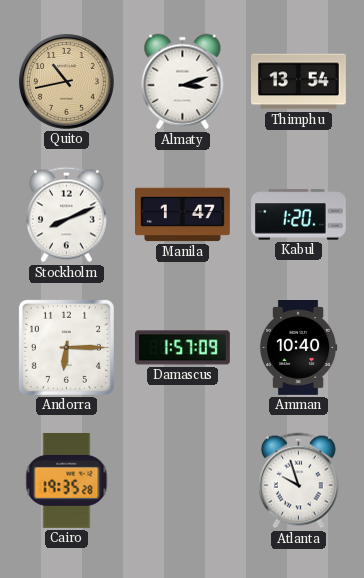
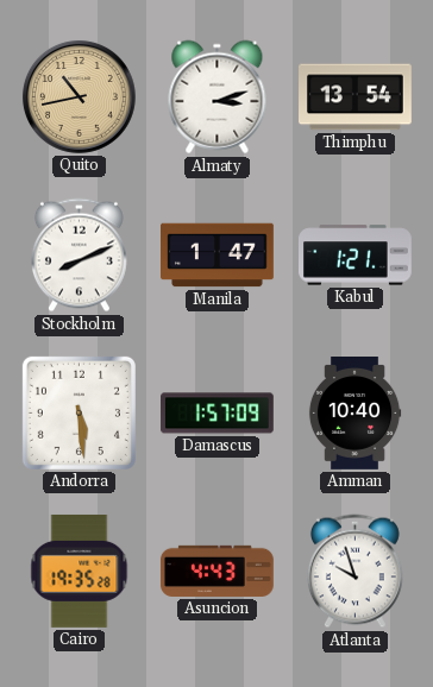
Kabul: 1:20 -> 1:21 (356, 256)
Andorra: 6:15 -> 5:29 (79, 412)
Asuncion: none -> 4:43 (218, 571)
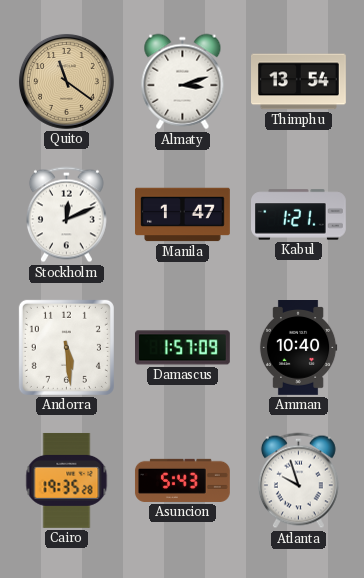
Quito: 10:43 -> 11:21 (66, 81)
Stockholm: 8:11 -> 12:11 (66, 215)
Asuncion: 4:43 -> 5:43 (183, 480)
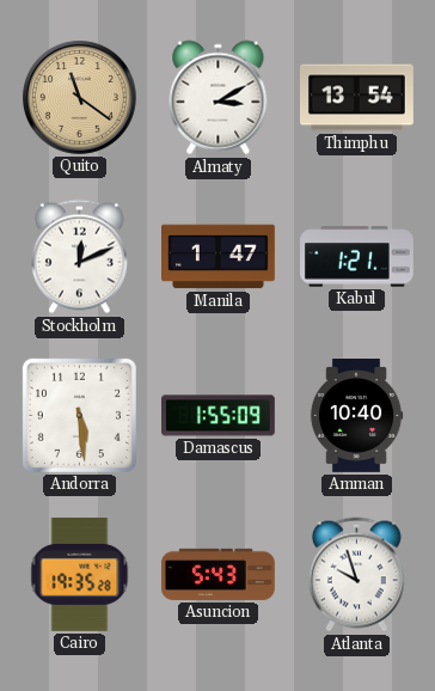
Almaty: 3:12 -> 3:10 (219, 98)
Damascus: 1:57 -> 1:55 (219, 416)
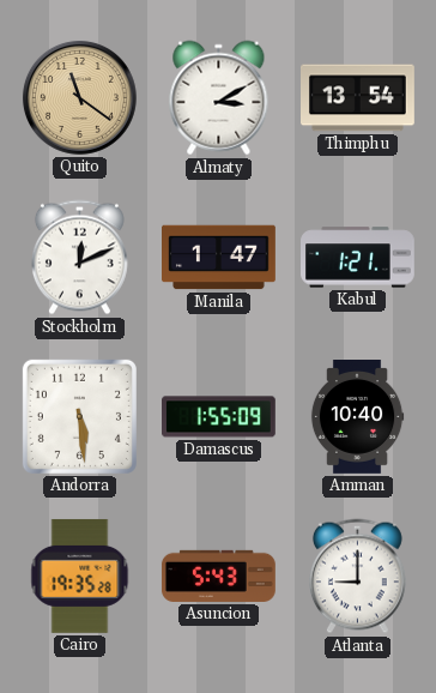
Atlanta: 9:57 -> 9:00 (357, 577)
